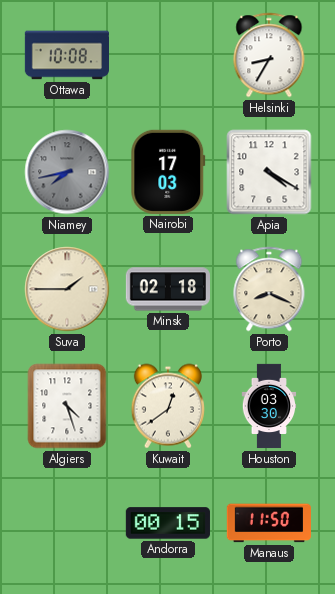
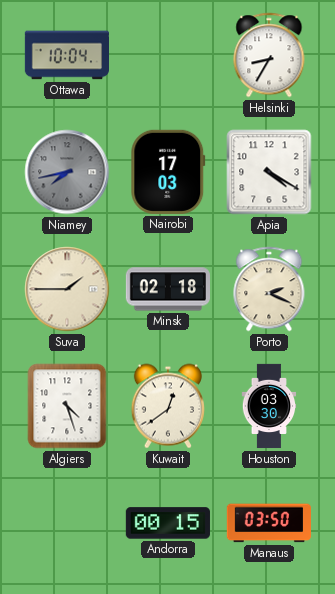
Ottawa: 10:08 -> 10:04 (66, 55)
Porto: 8:19 -> 2:19 (269, 289)
Manaus: 11:50 -> 03:50 (269, 523)
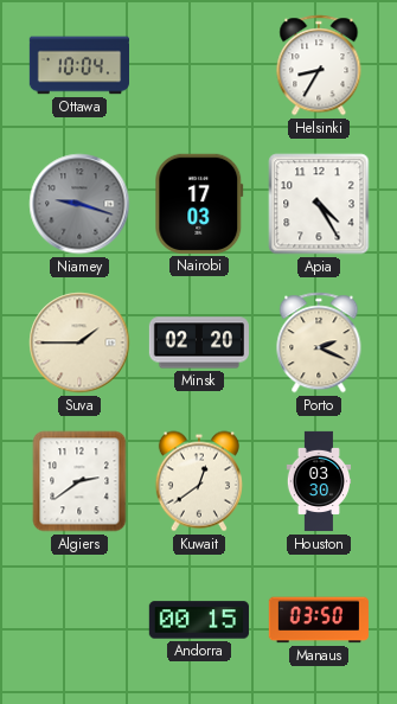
Niamey: 7:43 -> 9:18 (79, 204)
Apia: 4:20 -> 4:25 (319, 204)
Minsk: 02:18 -> 02:20 (198, 343)
Algiers: 4:27 -> 2:39 (79, 481)
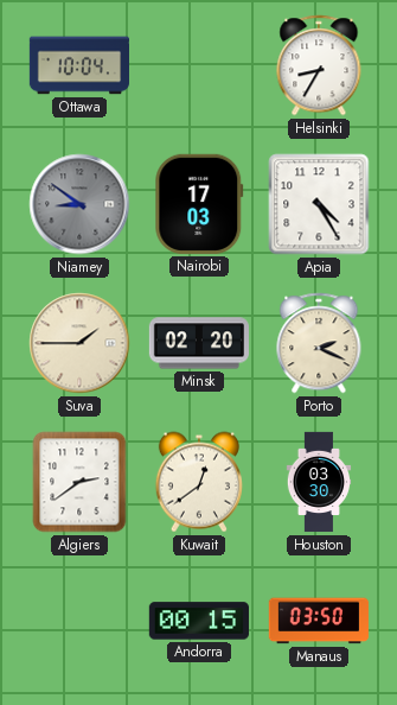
Niamey: 9:18 -> 8:51 (79, 204)
